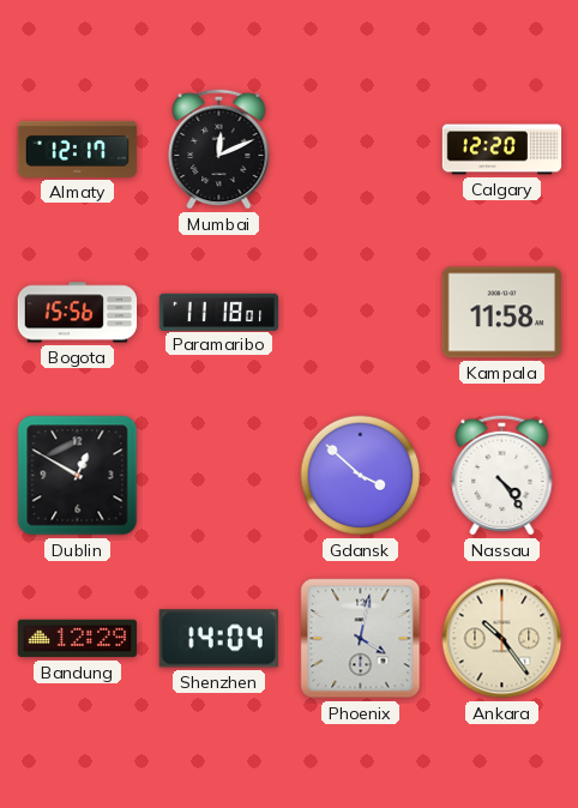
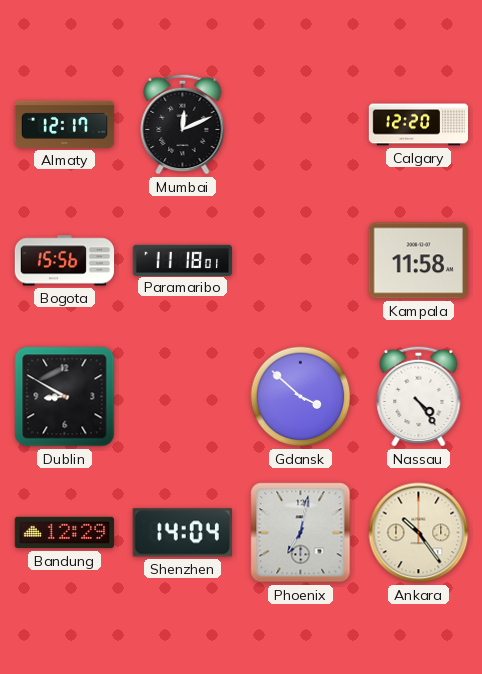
Dublin: 12:50 -> 8:50 (65, 397)
Phoenix: 4:02 -> 7:02 (301, 533)
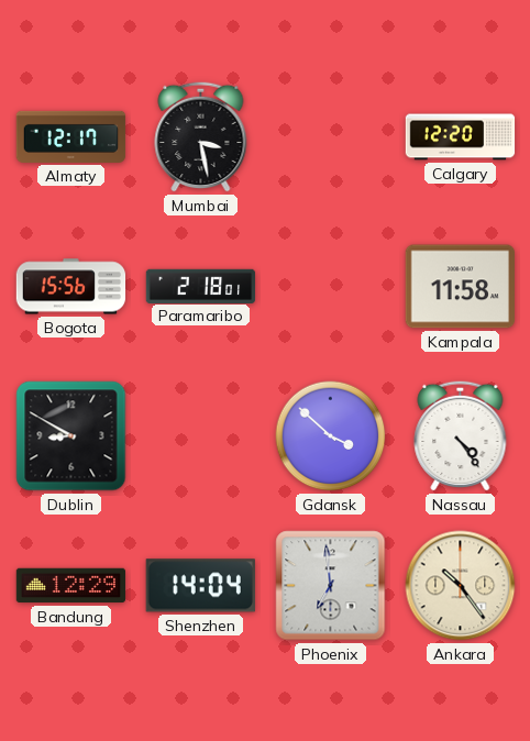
Mumbai: 12:11 -> 3:28 (201, 136)
Paramaribo: 11:18 -> 2:18 (201, 286)
Phoenix: 7:02 -> 6:59 (331, 586)
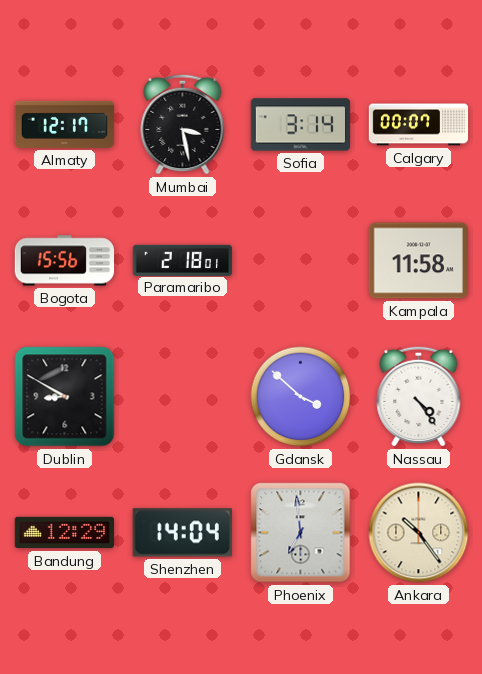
Sofia: none -> 3:14 (301, 125)
Calgary: 12:20 -> 00:07 (419, 125)
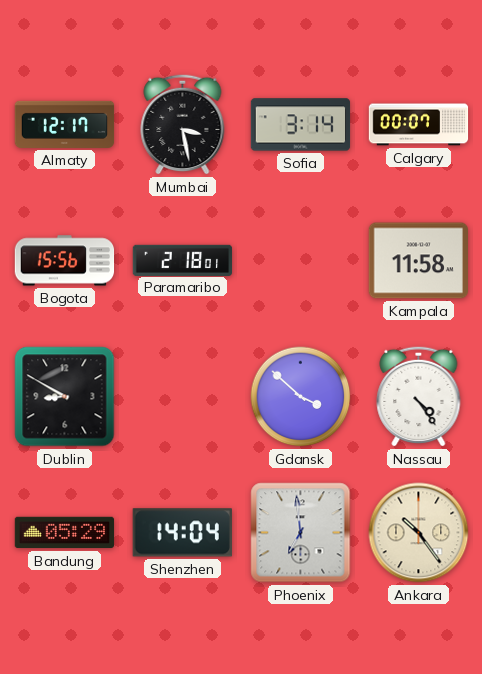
Bandung: 12:29 -> 05:29 (65, 533)
